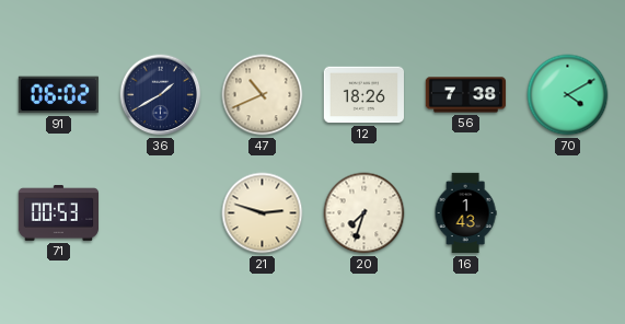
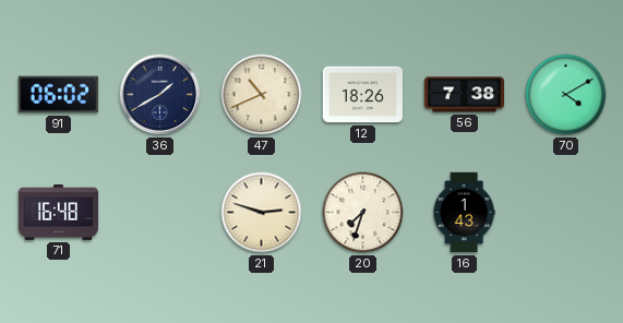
71: 00:53 -> 16:48 (58, 213)
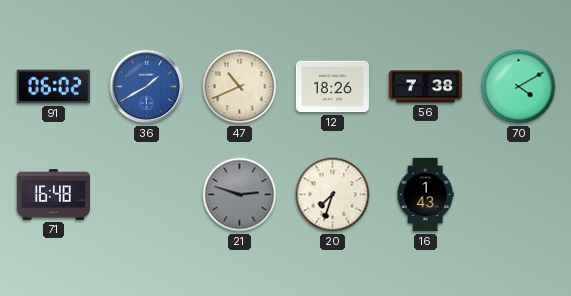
36 dial: navy -> blue (147, 87)
21 dial: cream -> grey (240, 195)
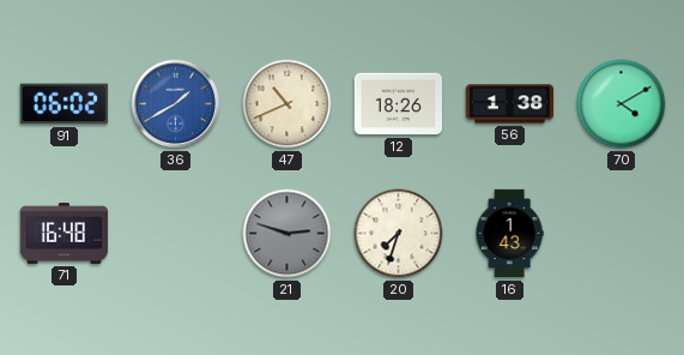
56: 7:38 -> 1:38 (510, 104)
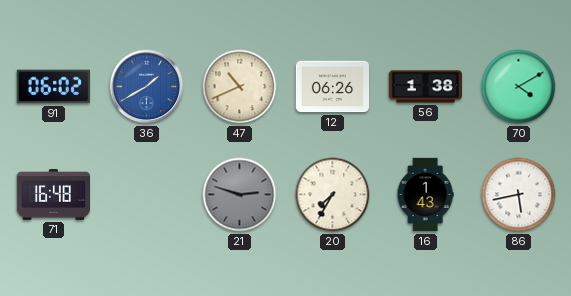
12: 18:26 -> 06:26 (332, 87)
20: 7:33 -> 7:35 (333, 195)
86: none -> 5:43 (519, 195)
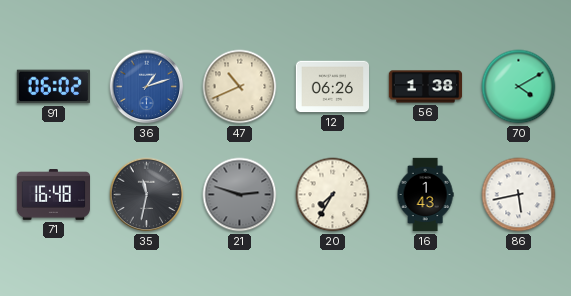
36: 1:40 -> 1:12 (147, 87)
35: none -> 11:32 (147, 195)
